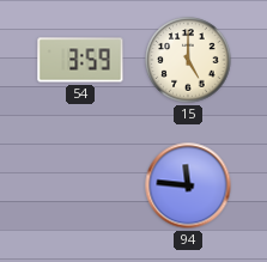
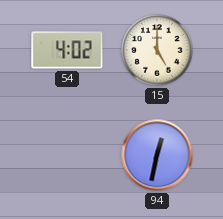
54: 3:59 -> 4:02 (67, 50)
94: 11:46 -> 12:32 (157, 155)
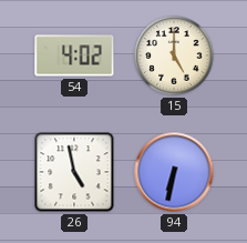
26: none -> 4:58 (74, 172)
94: 12:32 -> 6:32 (174, 172)
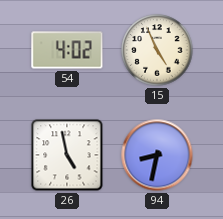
15: 5:00 -> 4:56 (157, 50)
94: 6:32 -> 8:32 (157, 155)
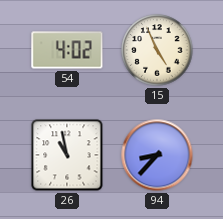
26: 4:58 -> 10:58 (67, 155)
94: 8:32 -> 8:37 (157, 155)
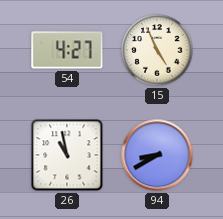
54: 4:02 -> 4:27 (67, 50)
94: 8:37 -> 8:40 (157, 155)
